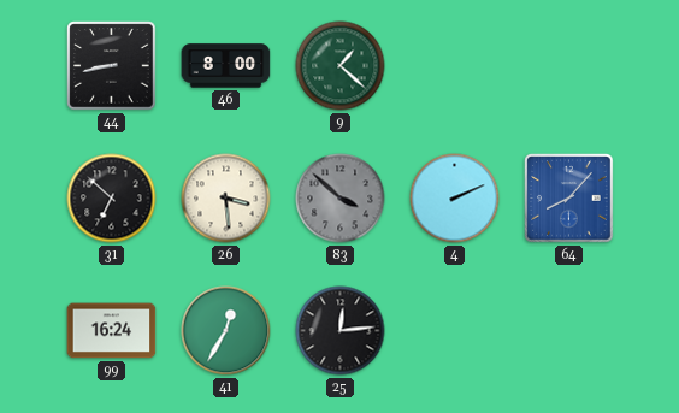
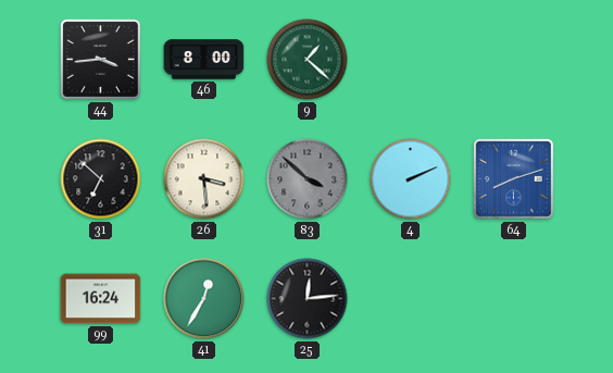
44: 8:43 -> 3:44 (101, 60)
64: 8:07 -> 8:12 (514, 179)
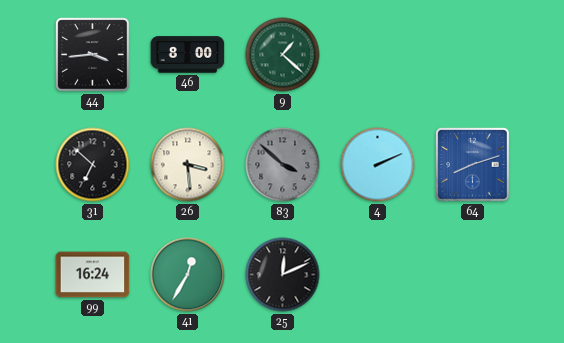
25: 12:14 -> 12:11 (283, 275)
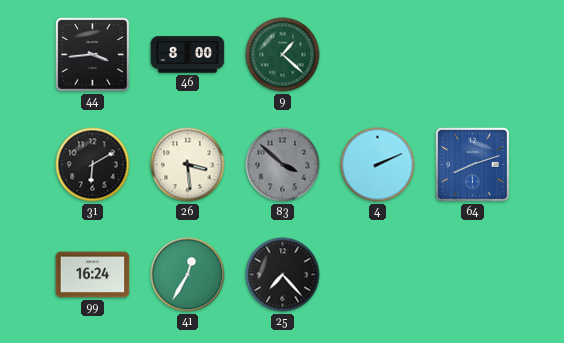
31: 6:52 -> 6:10 (93, 165)
25: 12:11 -> 7:23 (283, 275)
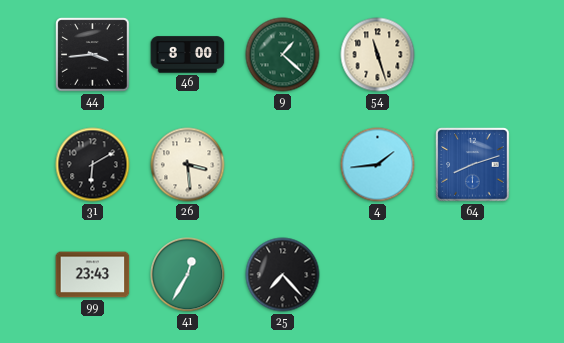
54: none -> 11:27 (378, 55)
83: 3:52 -> none (283, 165)
4: 2:11 -> 1:44 (378, 165)
99: 16:24 -> 23:43 (93, 275)
